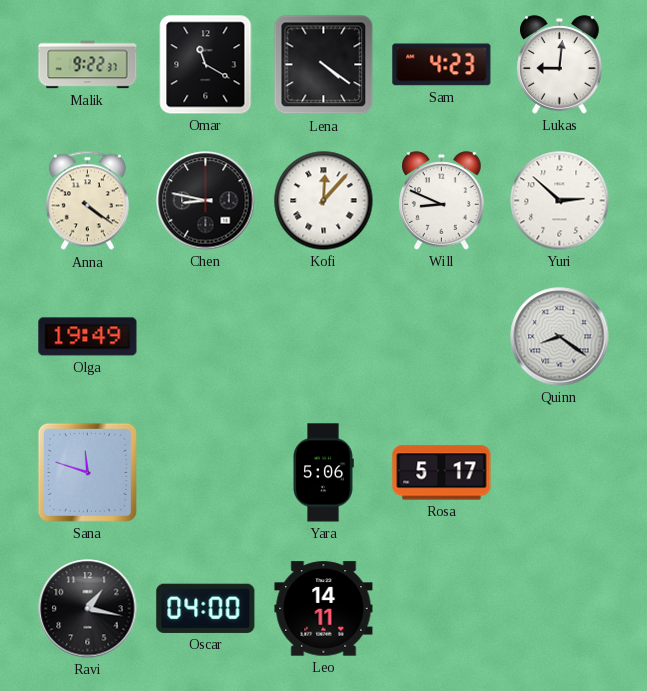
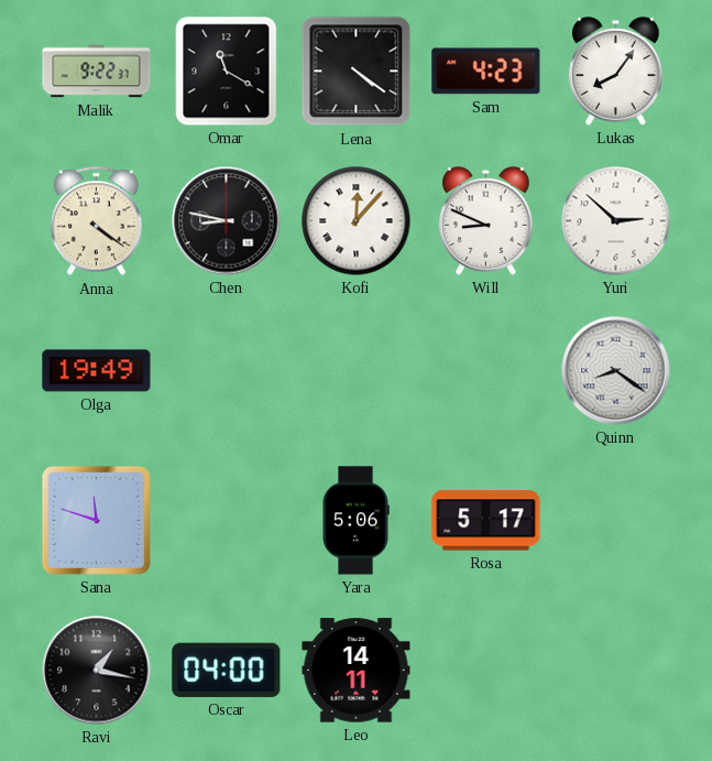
Lukas: 9:01 -> 8:06 (616, 72)
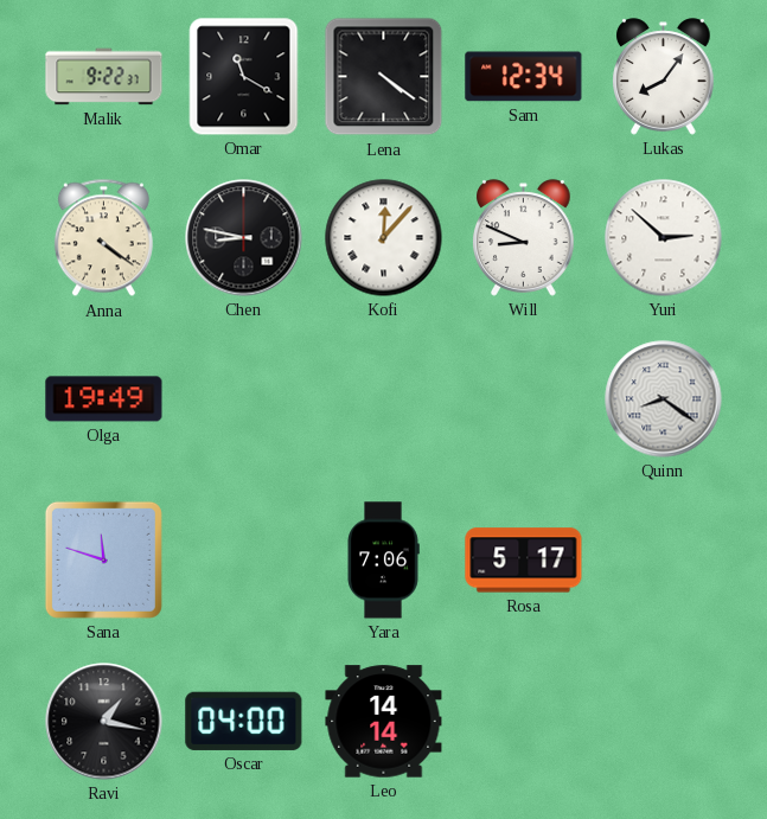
Sam: 4:23 -> 12:34 (524, 77)
Yara: 5:06 -> 7:06 (383, 561)
Leo: 14:11 -> 14:14 (384, 722)
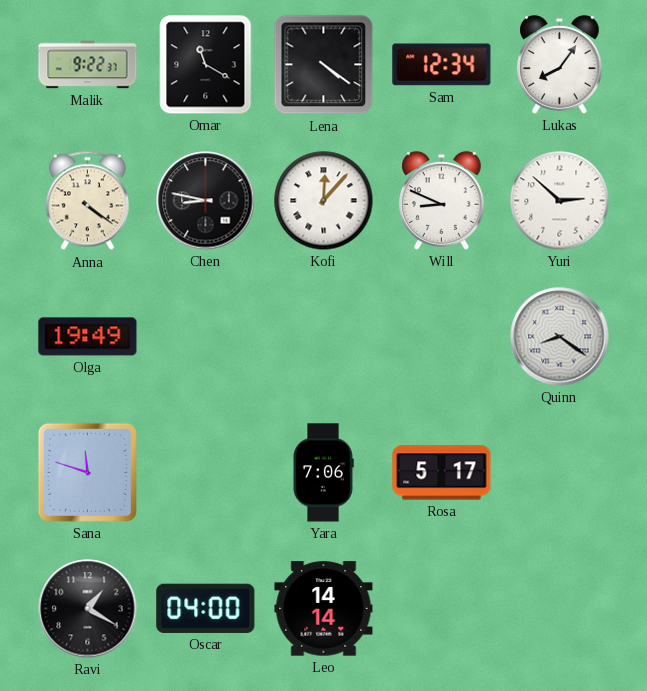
Ravi: 1:17 -> 1:20 (88, 609)
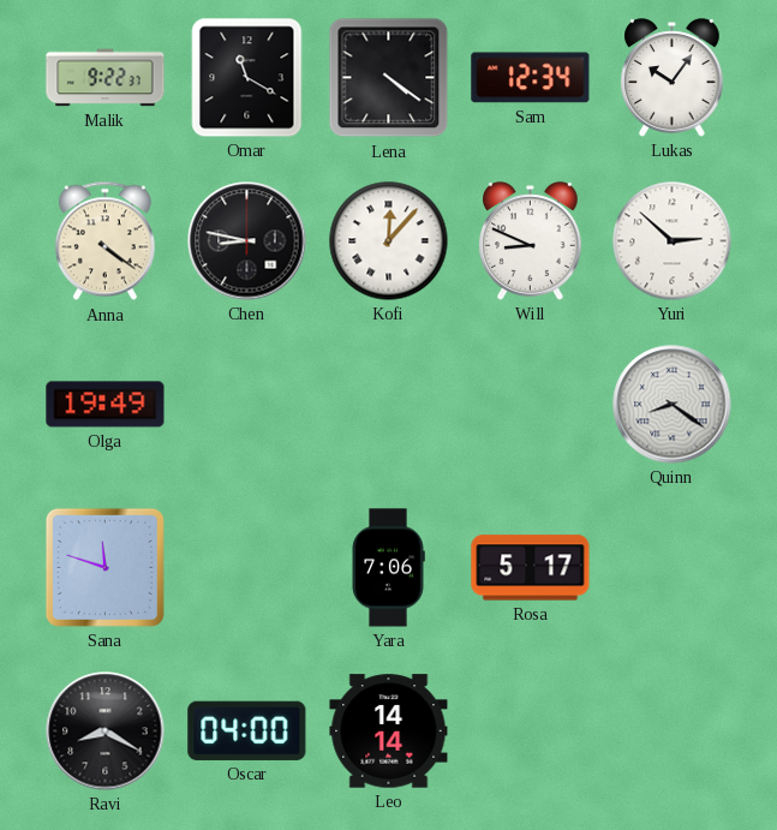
Lukas: 8:06 -> 10:06 (673, 78)
Ravi: 1:20 -> 8:20 (106, 732)
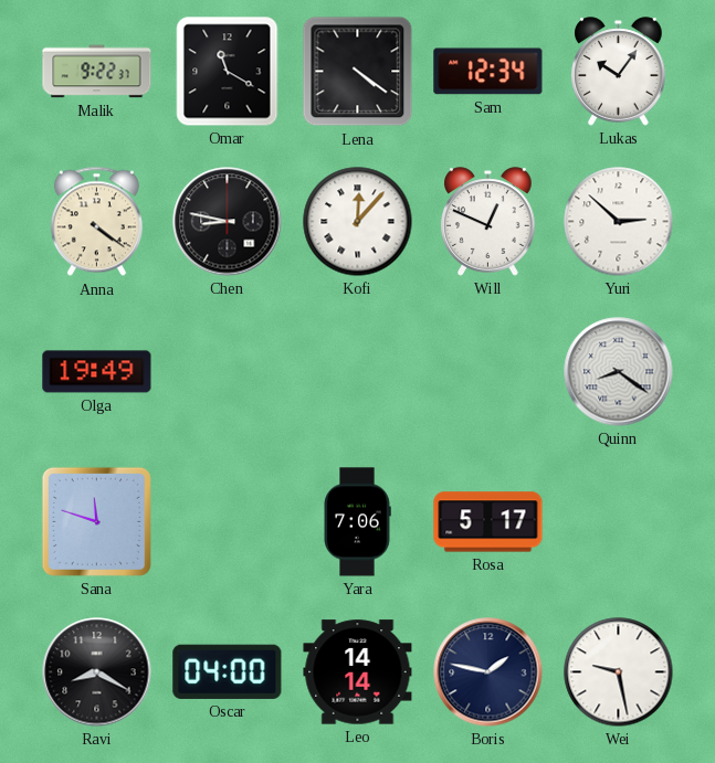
Will: 8:49 -> 12:49 (488, 222)
Boris: none -> 1:47 (488, 672)
Wei: none -> 9:28 (619, 672)
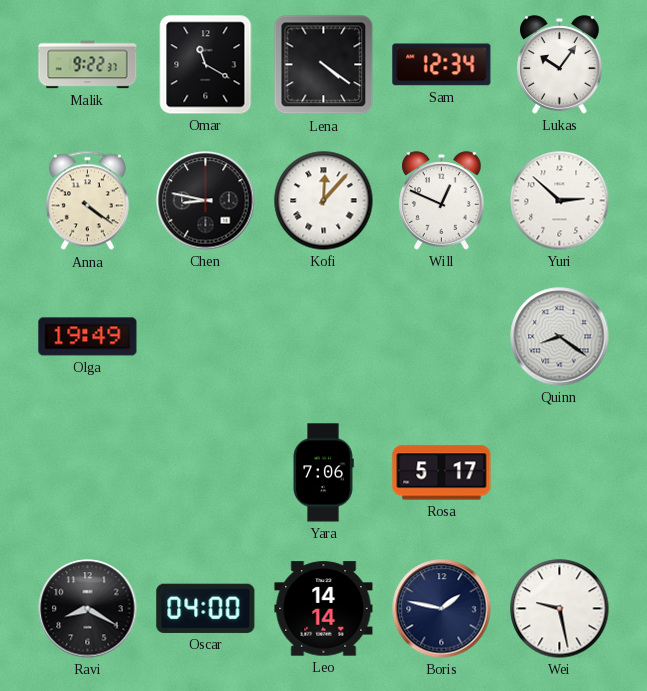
Sana: 11:48 -> none (96, 521)
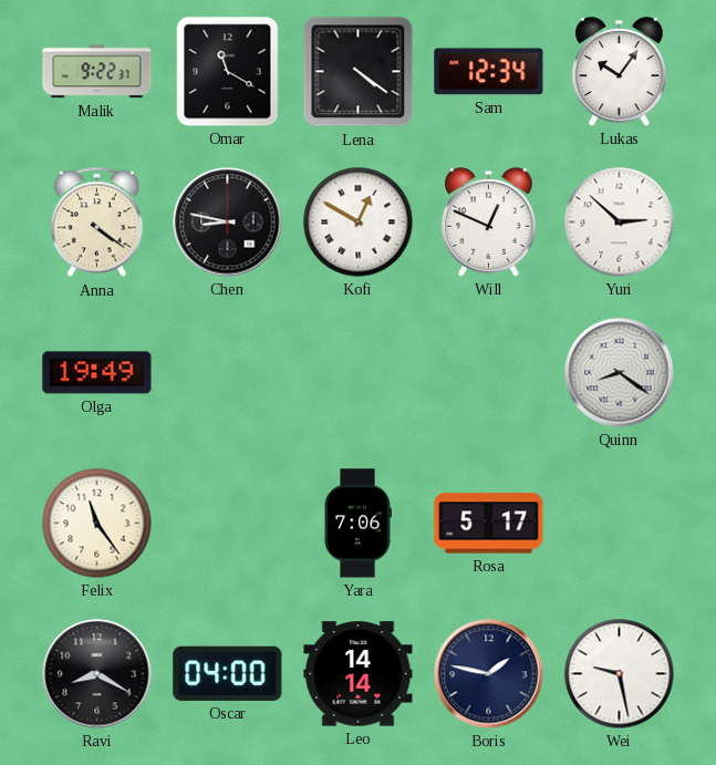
Kofi: 12:07 -> 12:50 (359, 223)
Felix: none -> 11:24 (97, 524)
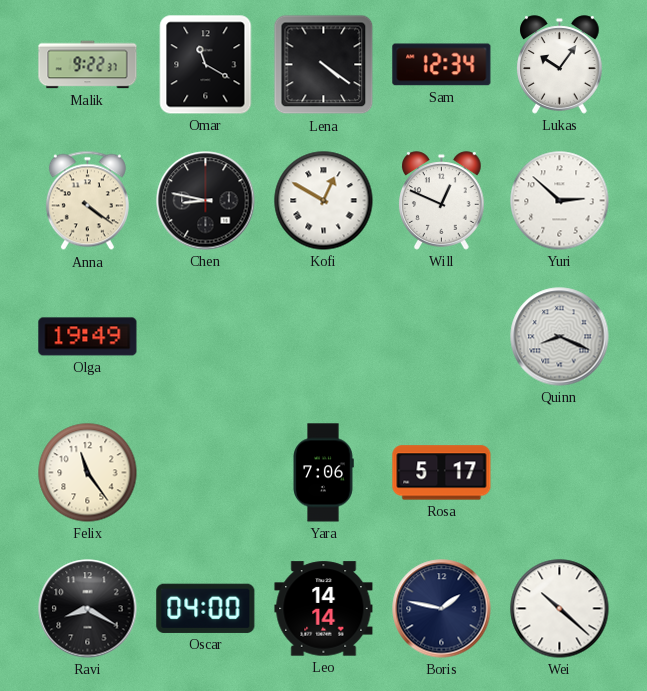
Quinn: 8:21 -> 8:19 (560, 337)
Wei: 9:28 -> 10:22 (560, 609)
